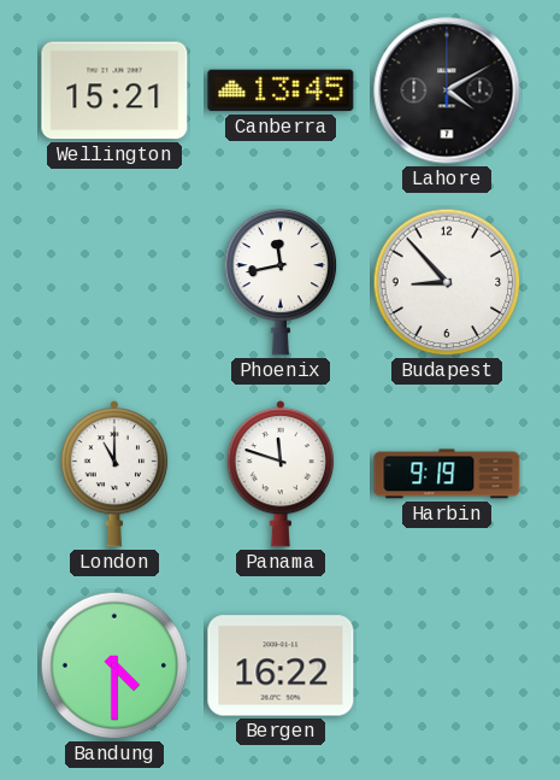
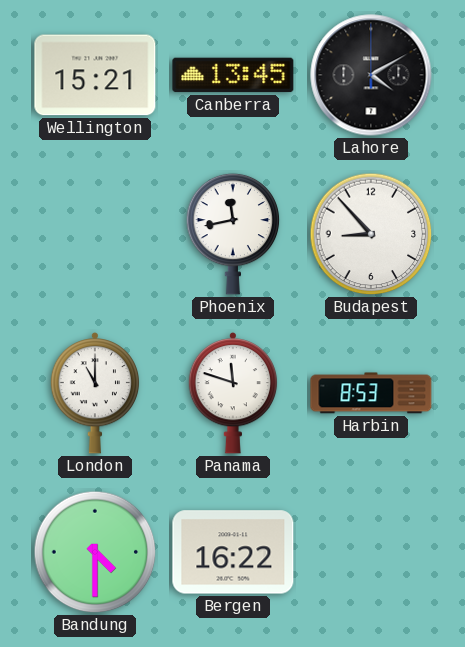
Harbin: 9:19 -> 8:53 (371, 393)
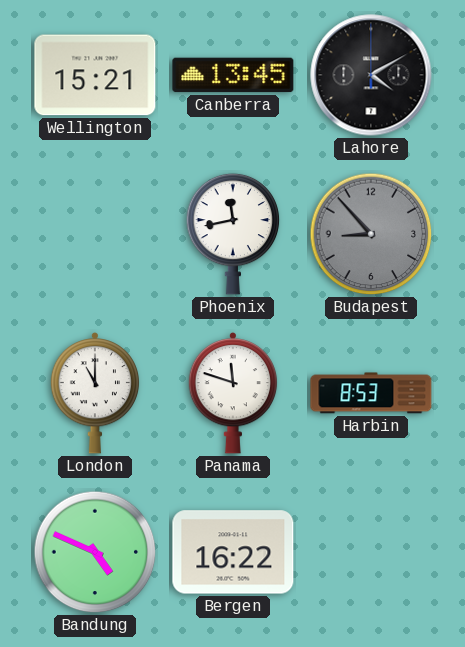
Budapest dial: white -> grey (371, 234)
Bandung: 4:30 -> 4:49 (95, 552)
